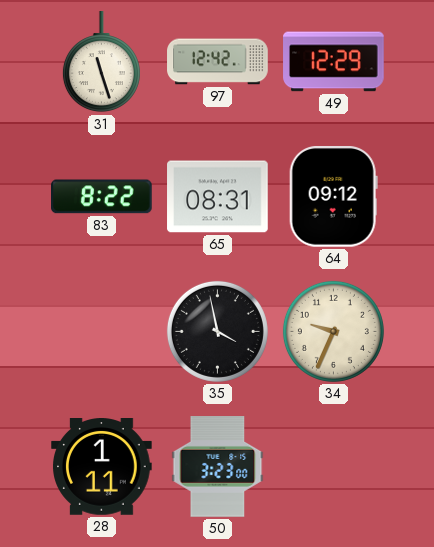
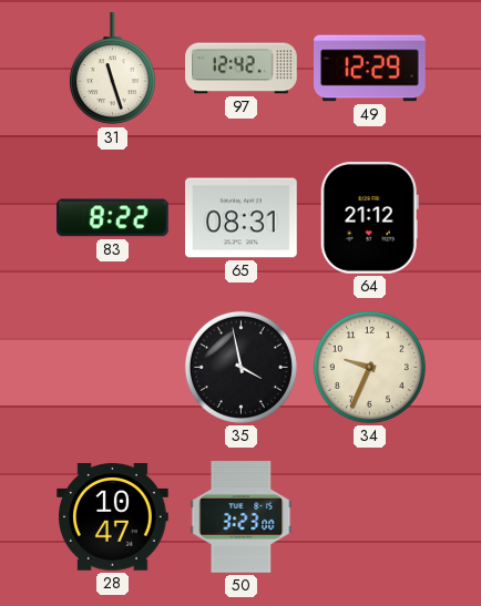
64: 09:12 -> 21:12 (369, 218)
28: 1:11 -> 10:47 (113, 517)
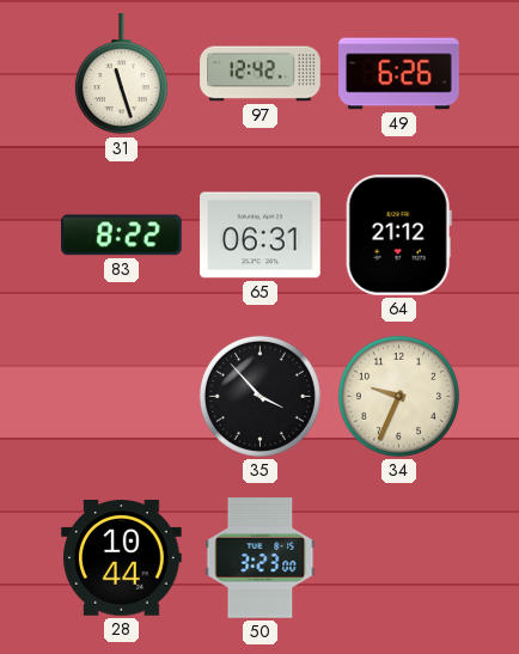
49: 12:29 -> 6:26 (399, 74)
65: 08:31 -> 06:31 (261, 236)
35: 3:58 -> 3:53 (259, 396)
28: 10:47 -> 10:44 (122, 558)
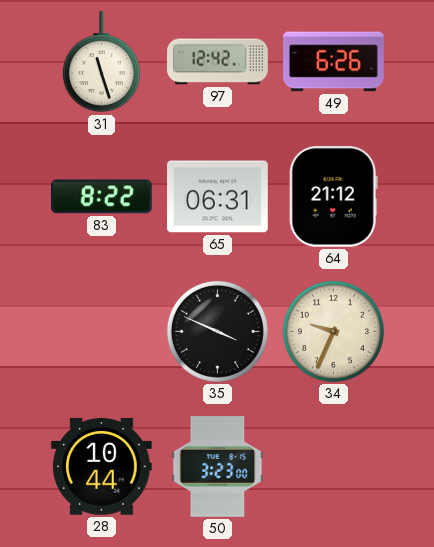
35: 3:53 -> 3:49 (217, 331)
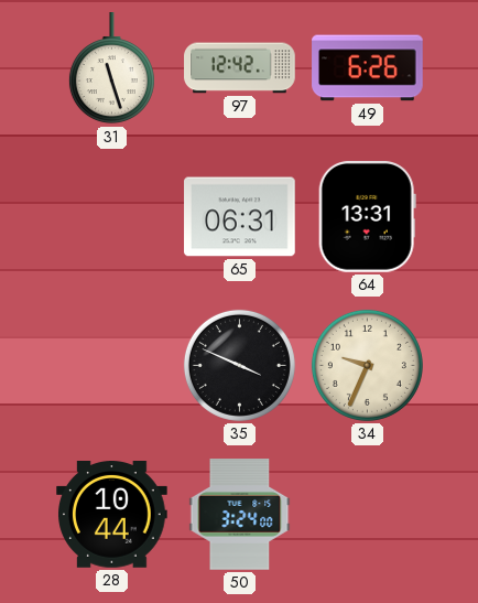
83: 8:22 -> none (102, 197)
64: 21:12 -> 13:31 (367, 217)
50: 3:23 -> 3:24 (240, 515)
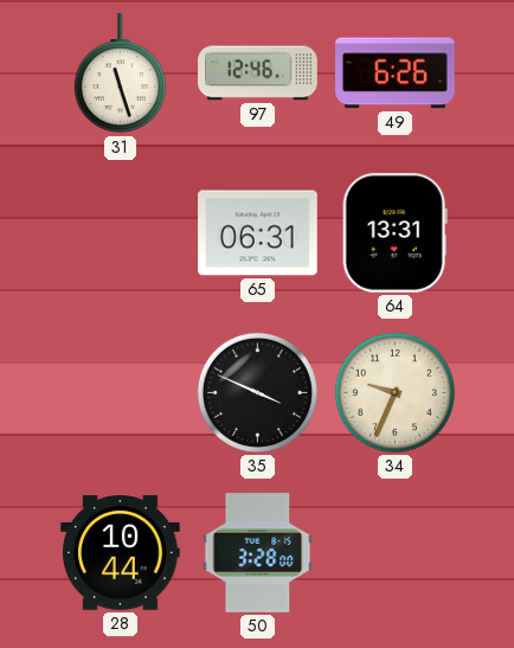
97: 12:42 -> 12:46 (258, 73)
50: 3:24 -> 3:28 (258, 553)
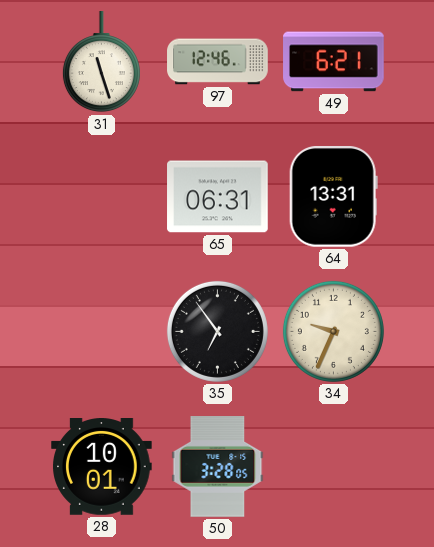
49: 6:26 -> 6:21 (334, 62)
35: 3:49 -> 6:54 (217, 331)
28: 10:44 -> 10:01 (102, 467)
50: 3:28:00 -> 3:28:05 (218, 467)
